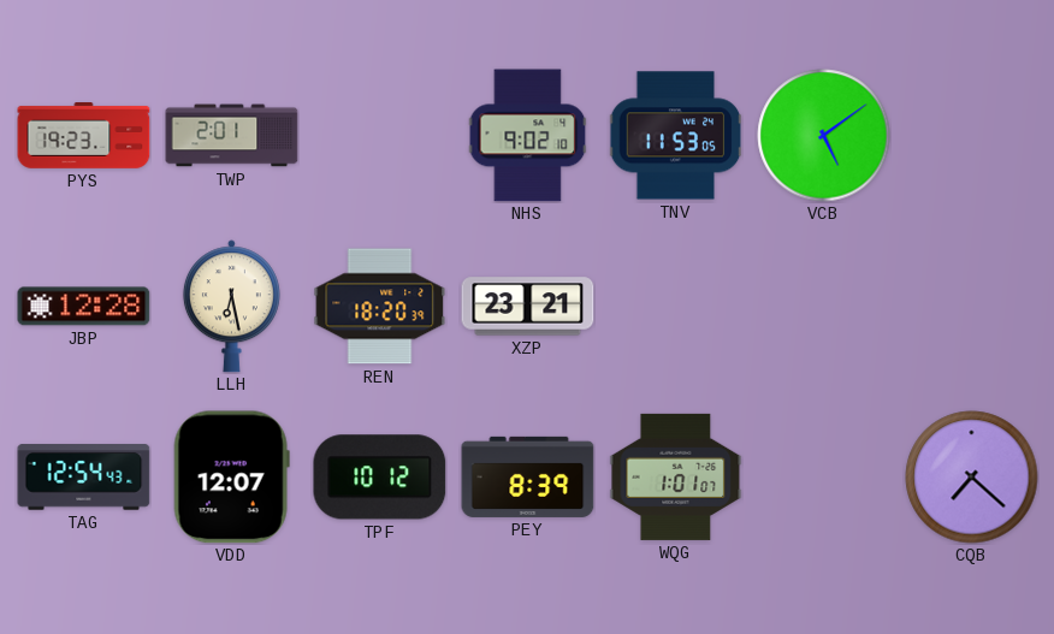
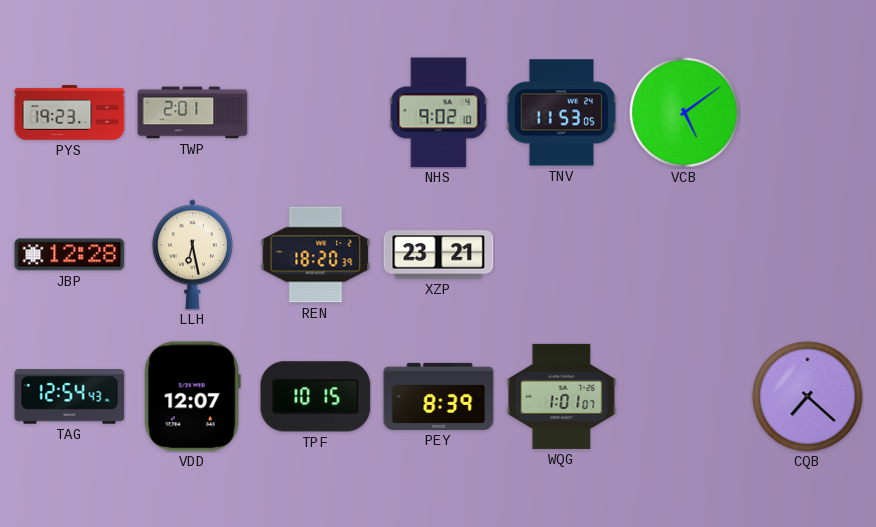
TPF: 10:12 -> 10:15 (316, 397)
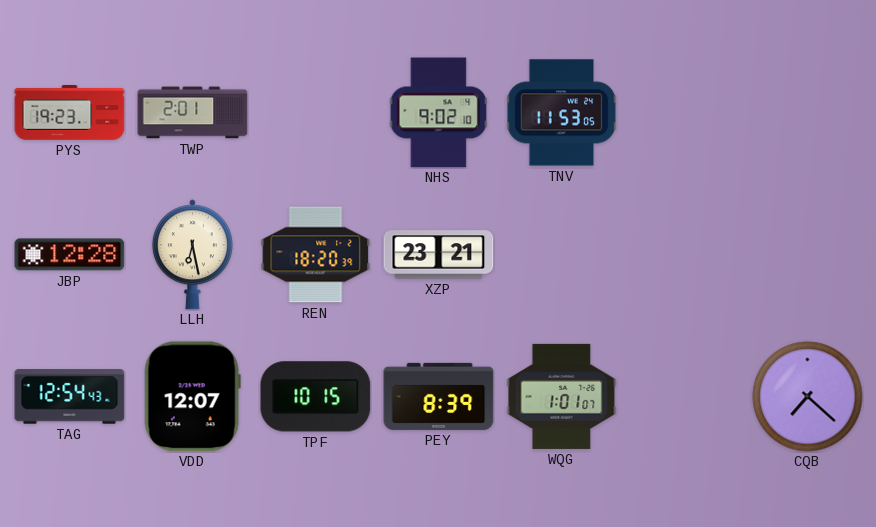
VCB: 5:09 -> none (685, 113)
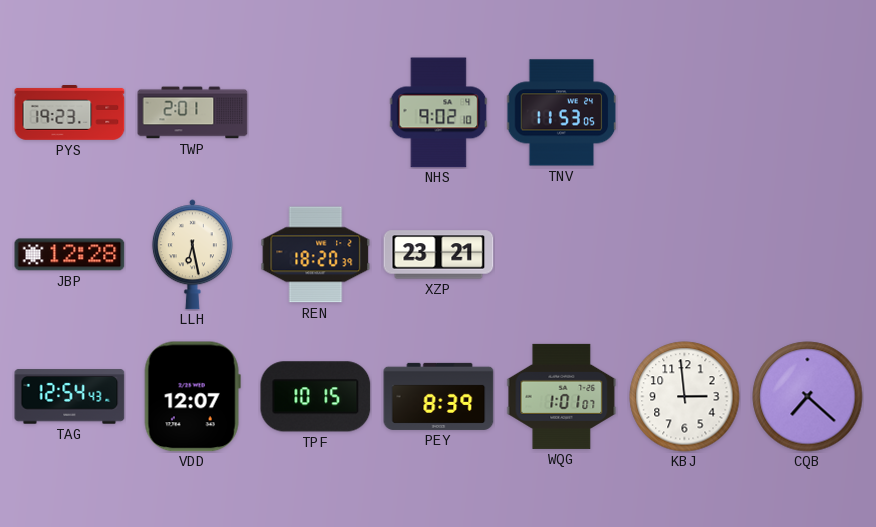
KBJ: none -> 2:59 (685, 397)
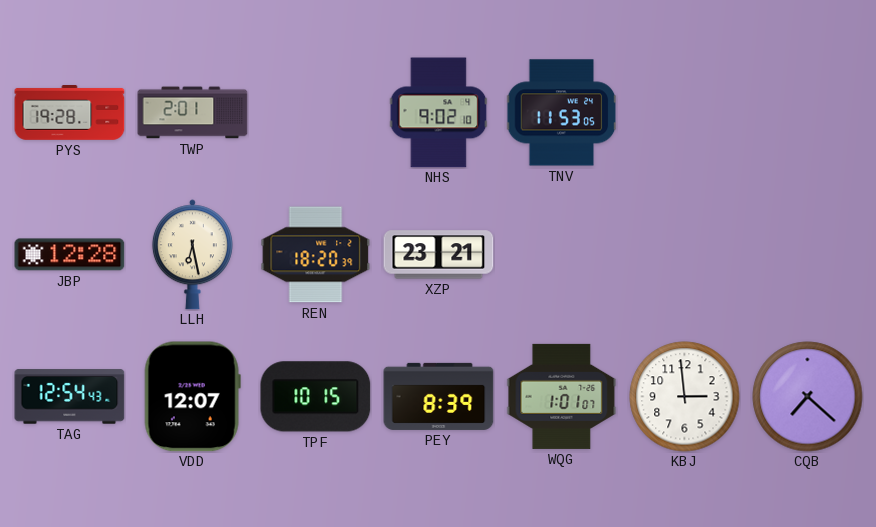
PYS: 19:23 -> 19:28 (70, 113)
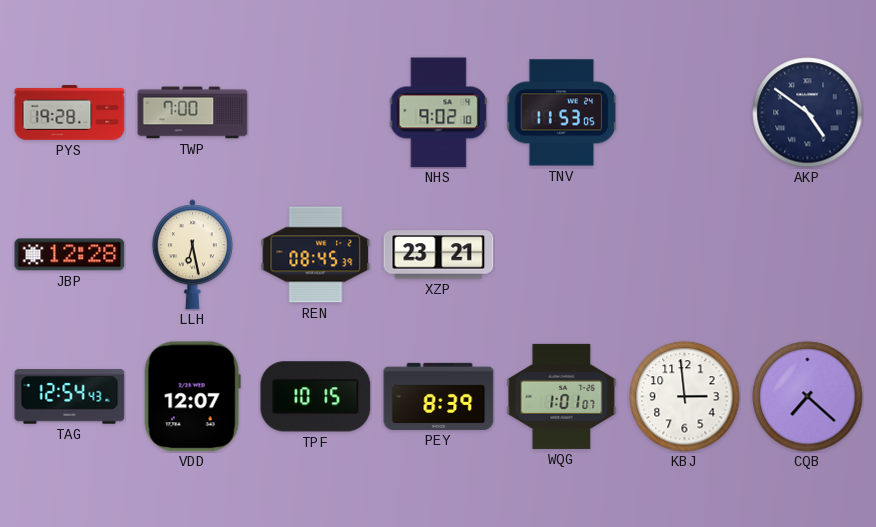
TWP: 2:01 -> 7:00 (193, 113)
AKP: none -> 4:51 (808, 113)
REN: 18:20 -> 08:45 (316, 255)
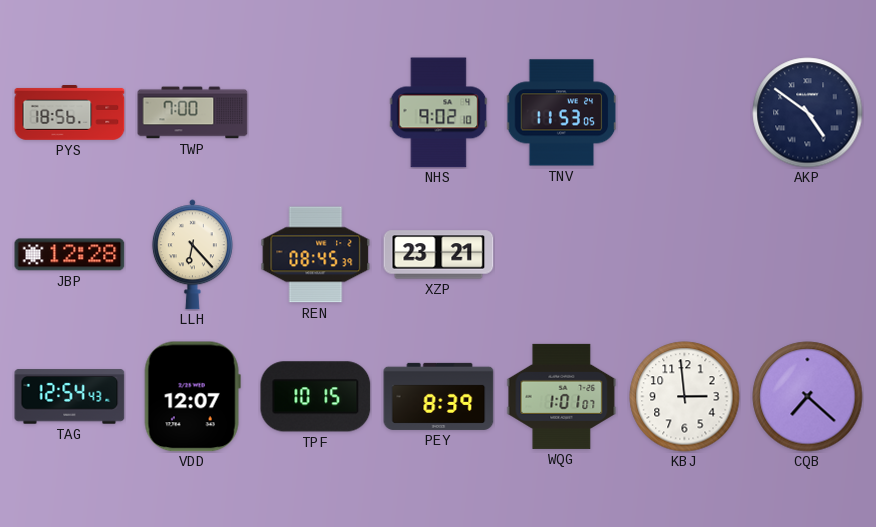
PYS: 19:28 -> 18:56 (70, 113)
LLH: 6:28 -> 6:23 (192, 255)
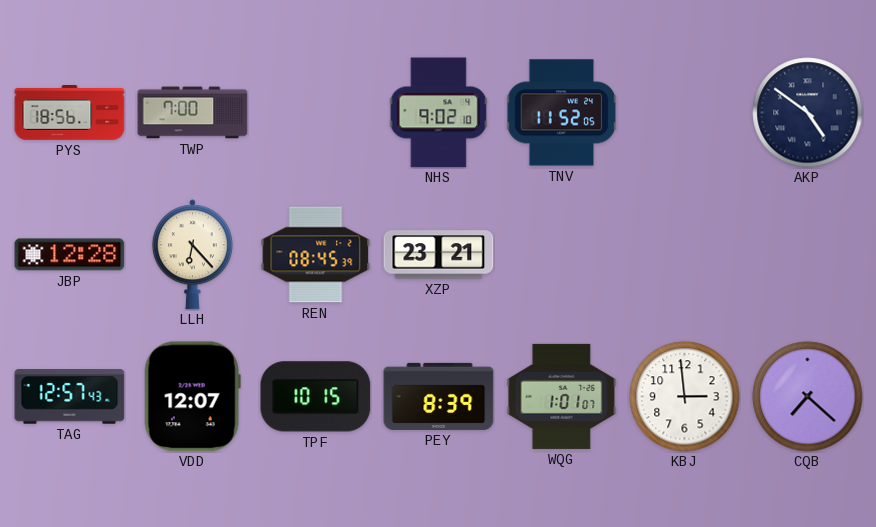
TNV: 11:53 -> 11:52 (561, 113)
TAG: 12:54 -> 12:57 (70, 397)
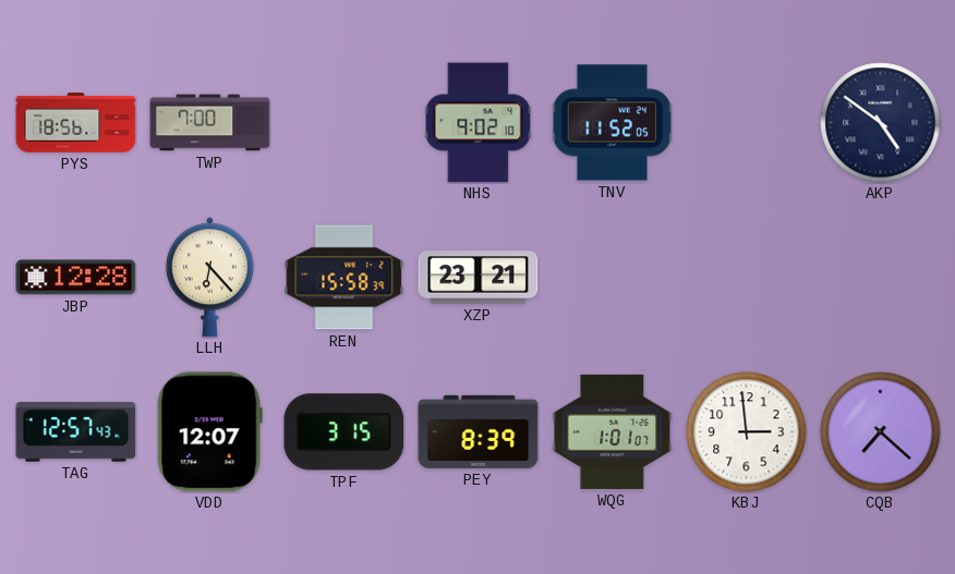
REN: 08:45 -> 15:58 (344, 278)
TPF: 10:15 -> 3:15 (344, 432)
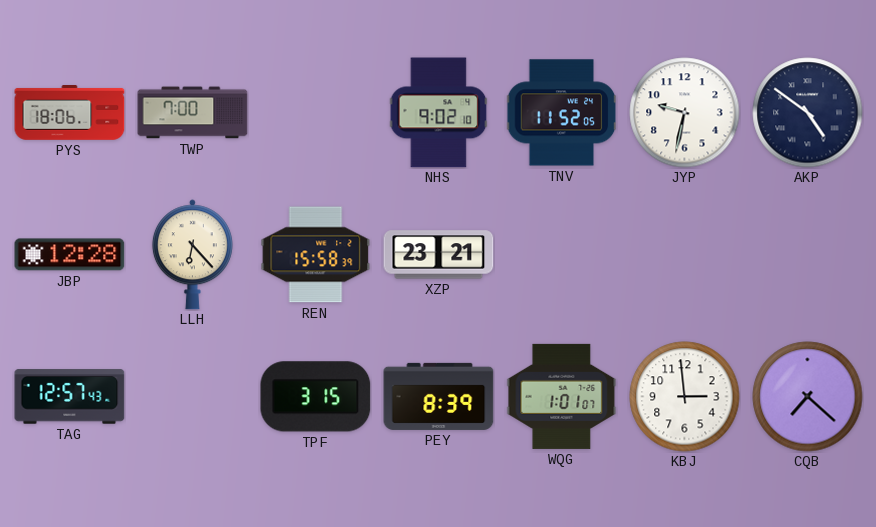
PYS: 18:56 -> 18:06 (70, 113)
JYP: none -> 9:32 (685, 113)
VDD: 12:07 -> none (209, 432)
